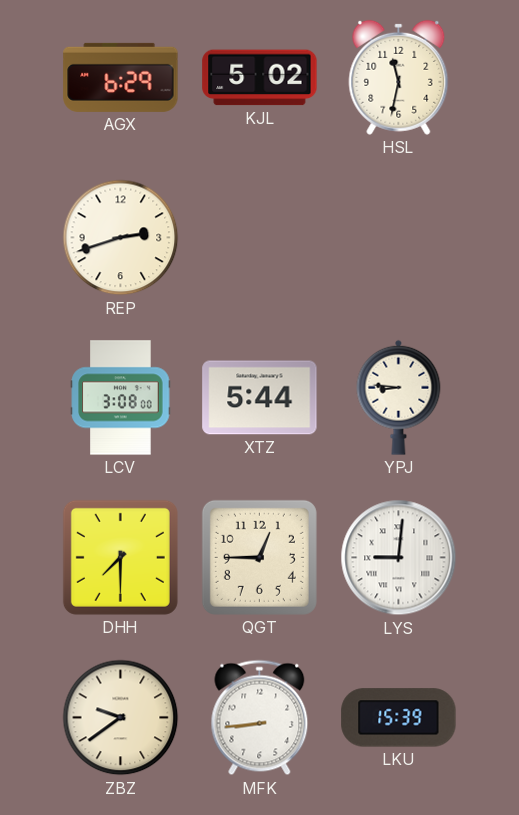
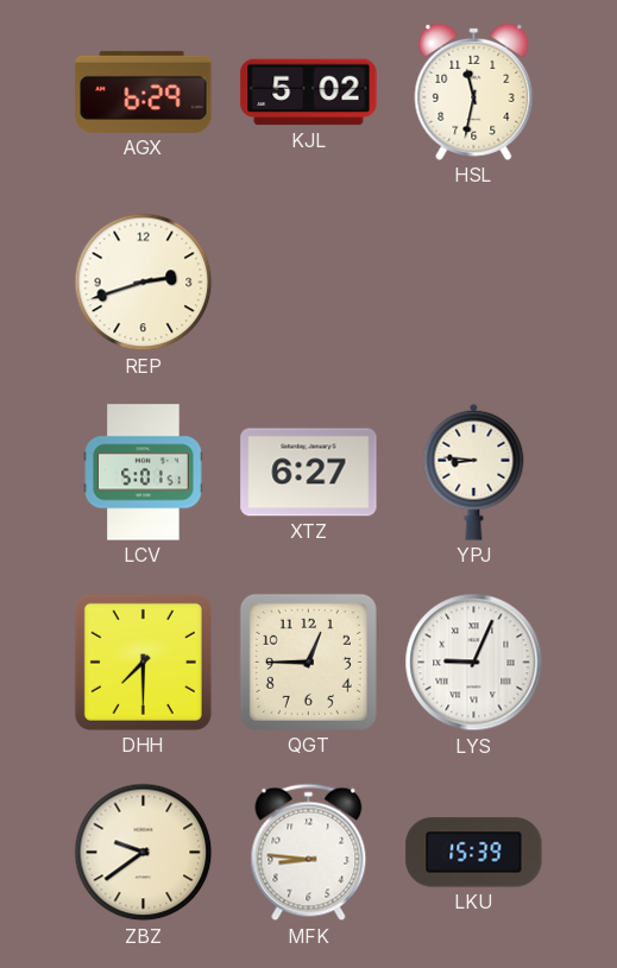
LCV: 3:08 -> 5:01 (144, 473)
XTZ: 5:44 -> 6:27 (309, 473)
LYS: 9:01 -> 9:04 (474, 663)
MFK: 8:44 -> 8:46 (309, 853)
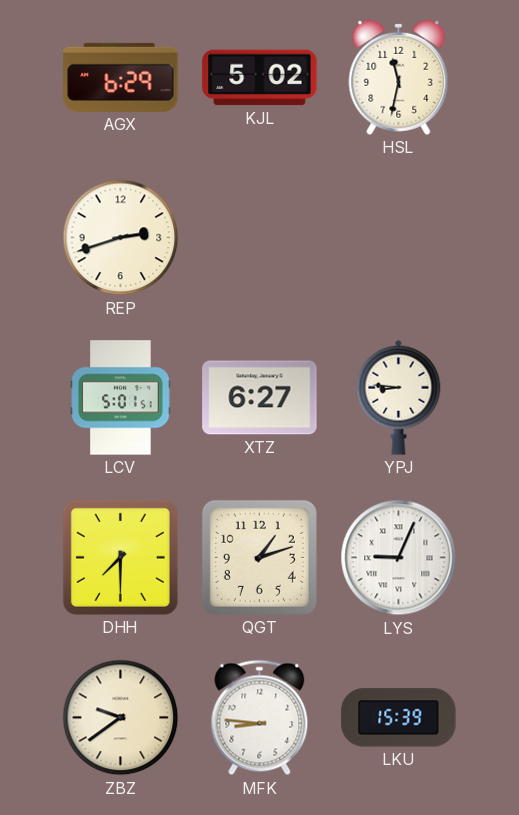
QGT: 12:45 -> 1:12 (259, 557)
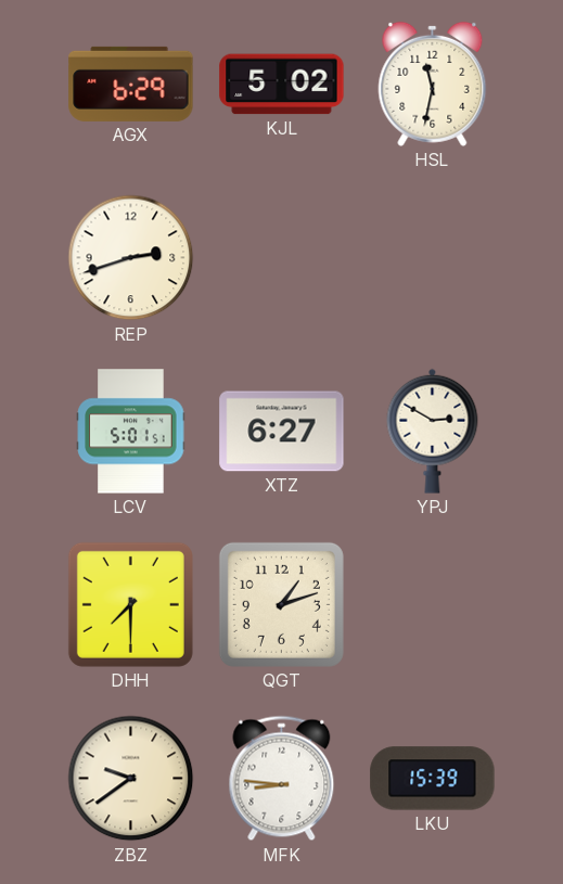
YPJ: 8:46 -> 2:50 (433, 431)
LYS: 9:04 -> none (399, 558)
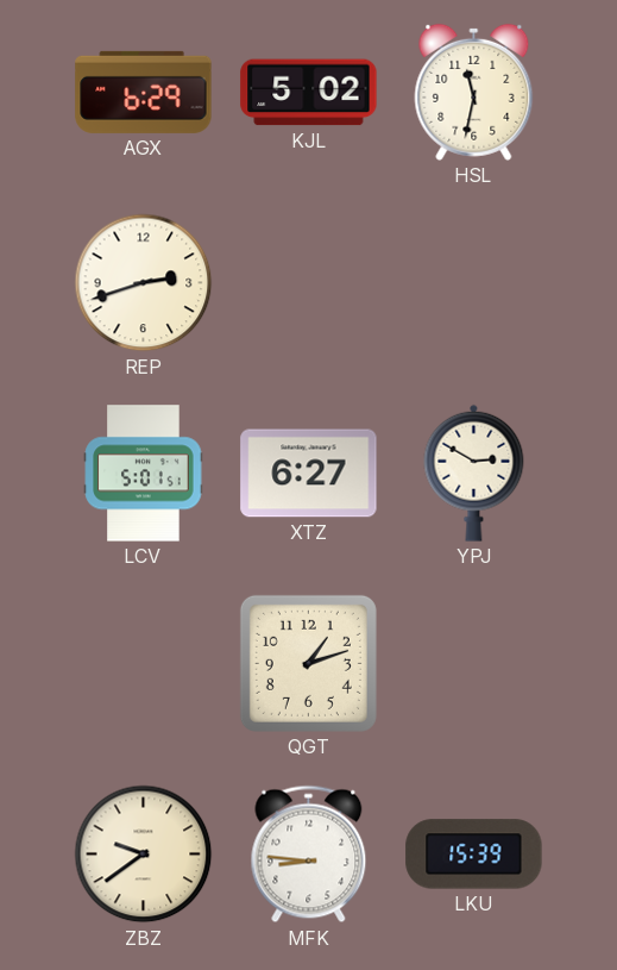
DHH: 7:30 -> none (130, 604)
